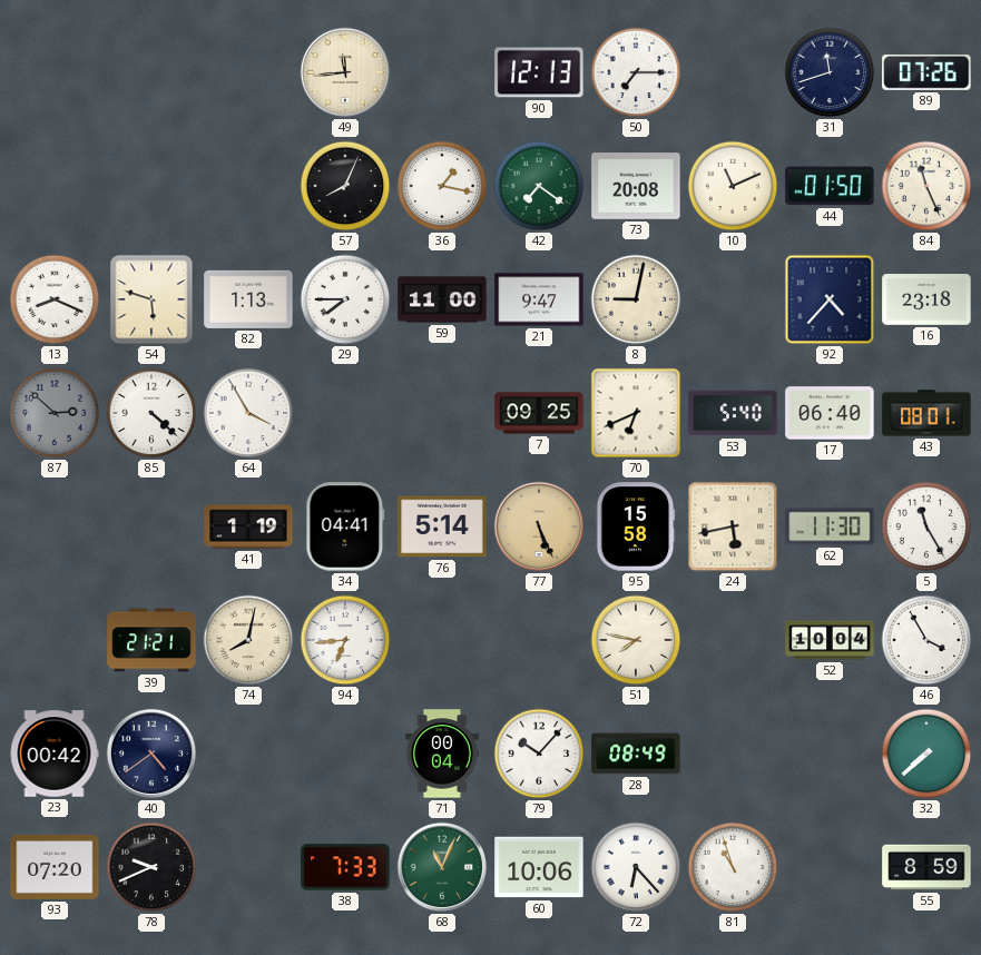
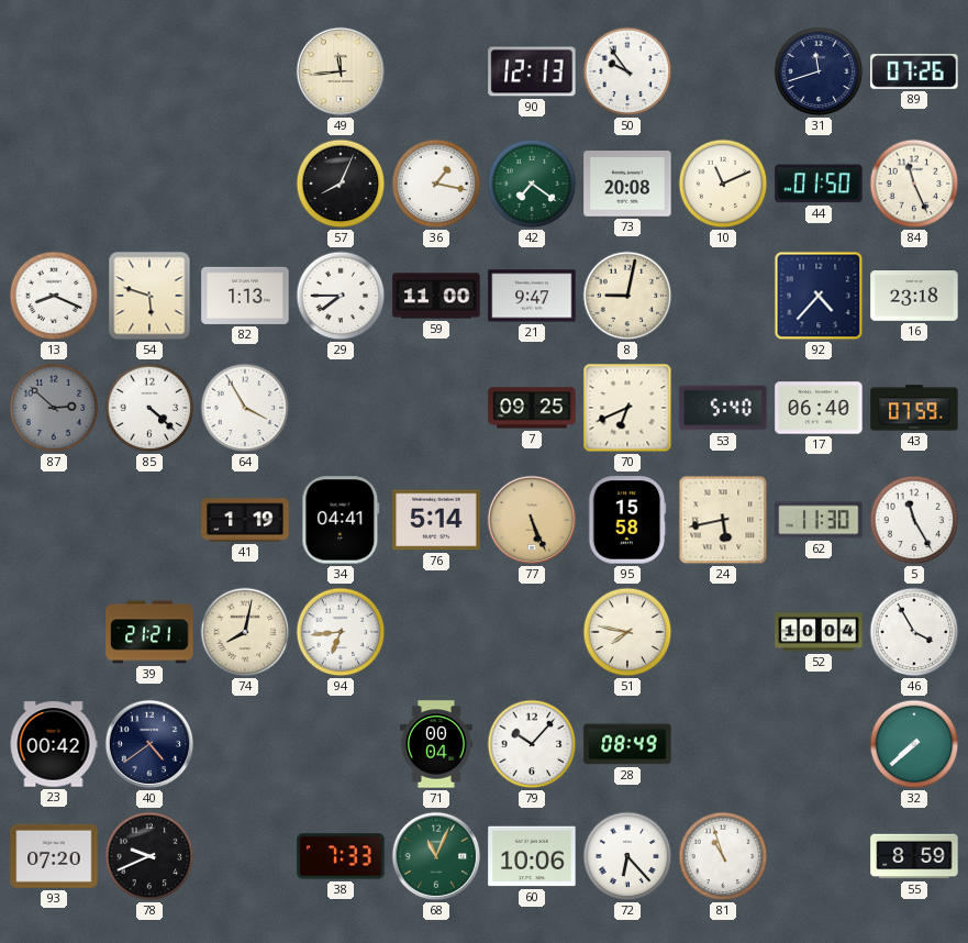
50: 7:15 -> 9:54 (627, 71)
43: 08:01 -> 07:59 (914, 408)
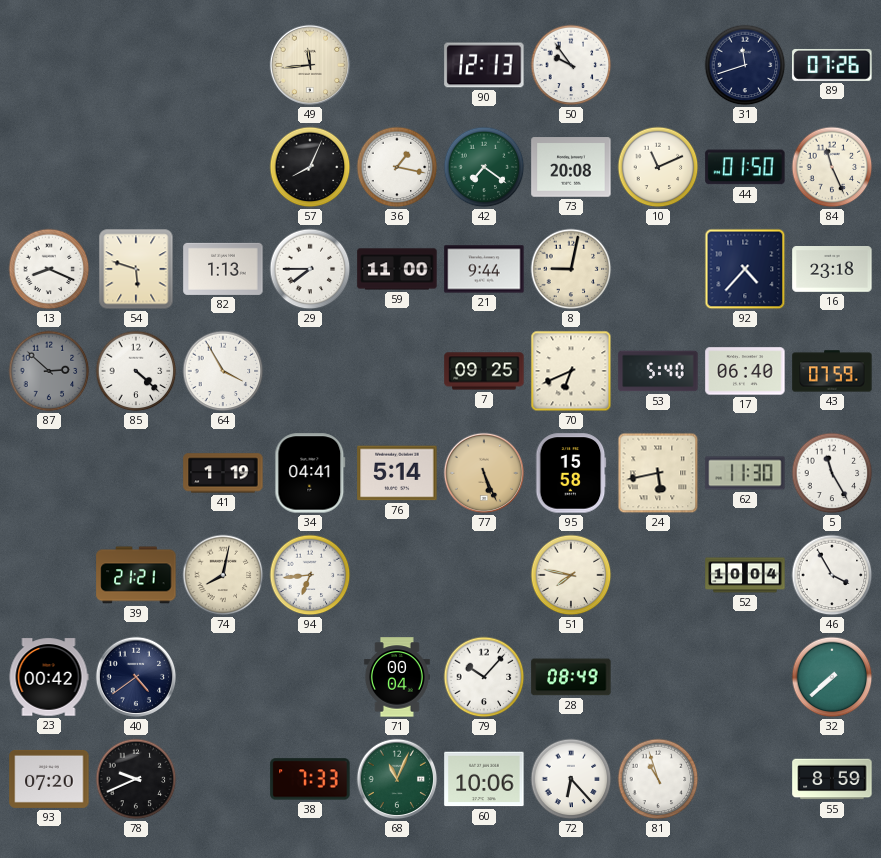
21: 9:47 -> 9:44 (484, 269)
